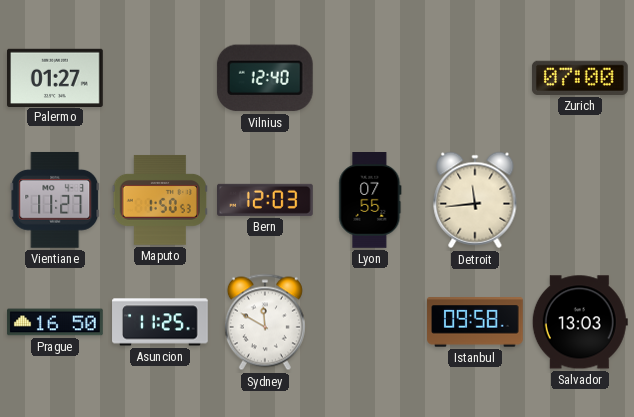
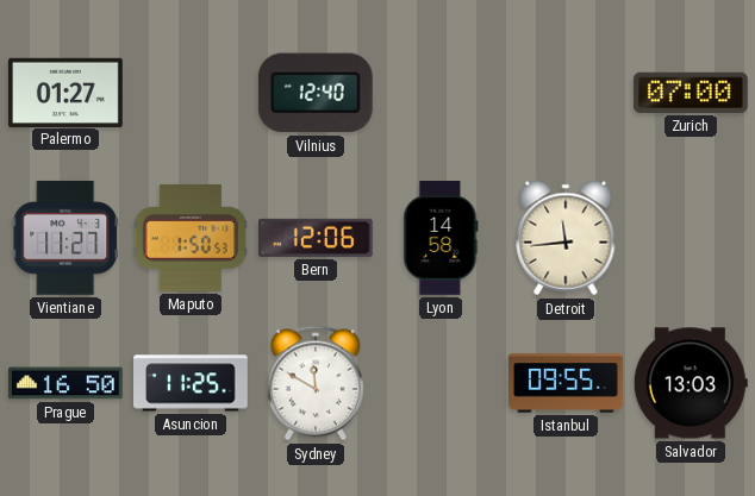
Bern: 12:03 -> 12:06 (317, 238)
Lyon: 07:55 -> 14:58 (441, 239)
Istanbul: 09:58 -> 09:55 (567, 383)
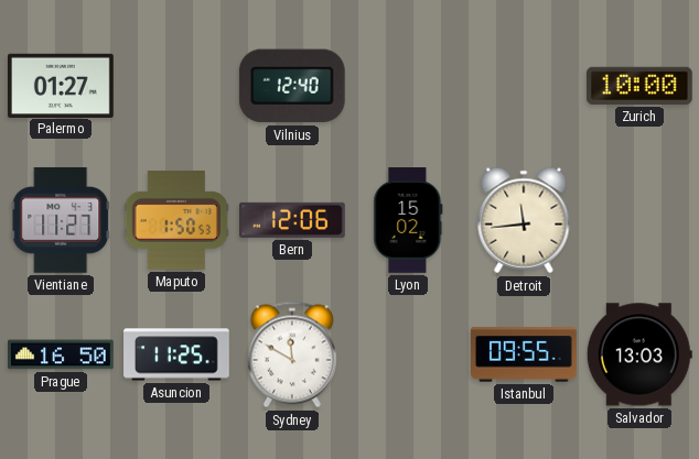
Zurich: 07:00 -> 10:00 (639, 86)
Lyon: 14:58 -> 15:02 (408, 221)
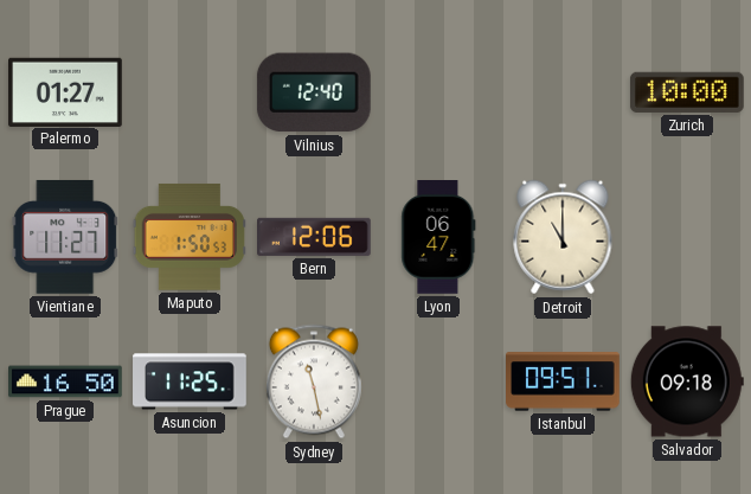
Lyon: 15:02 -> 06:47 (438, 238)
Detroit: 11:44 -> 11:00 (563, 237)
Sydney: 11:50 -> 11:28 (314, 381)
Istanbul: 09:55 -> 09:51 (564, 381)
Salvador: 13:03 -> 09:18 (687, 381)
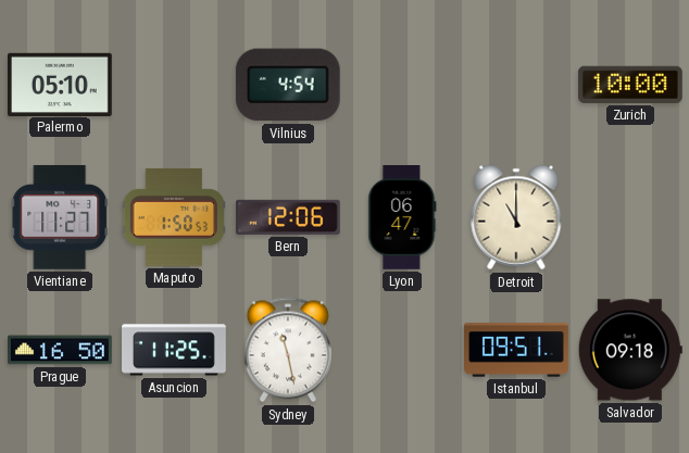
Palermo: 01:27 -> 05:10 (61, 84)
Vilnius: 12:40 -> 4:54 (288, 85)
